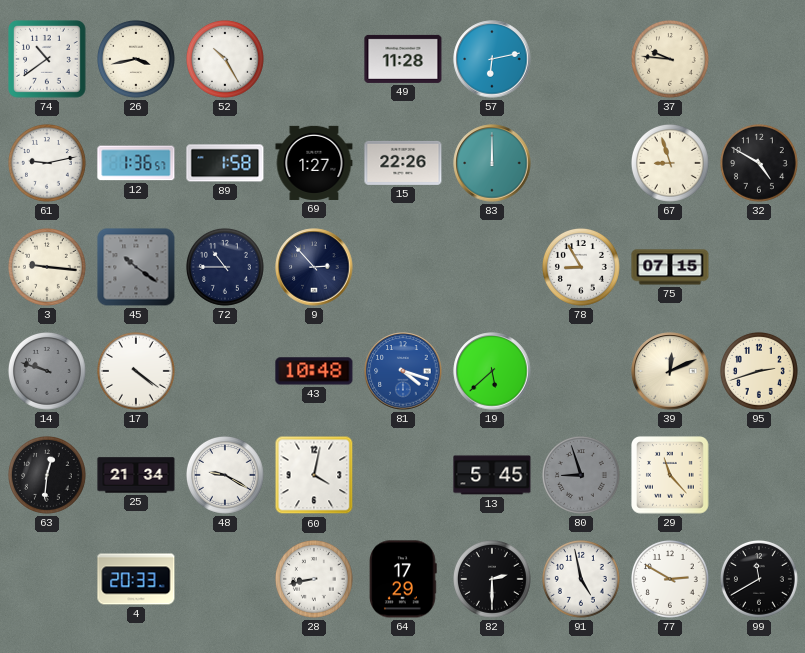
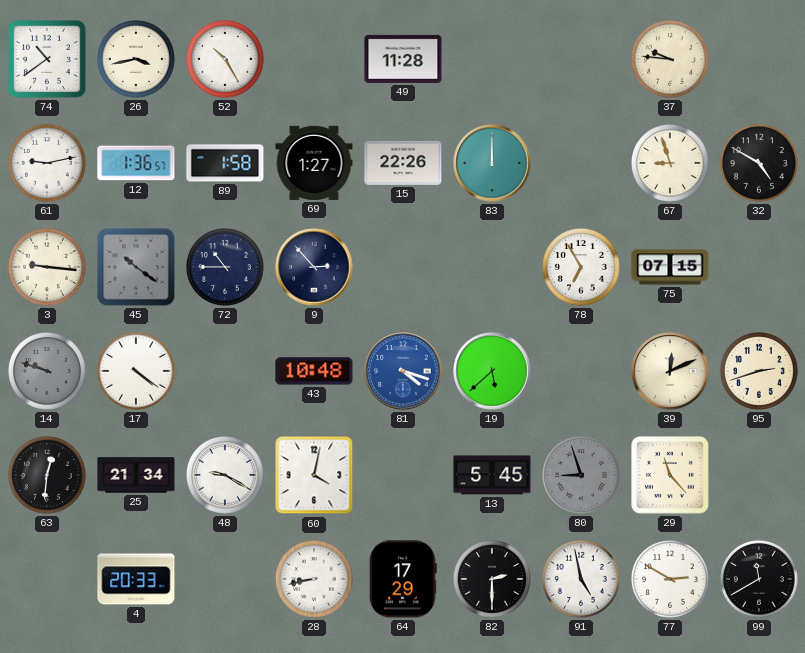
57: 6:13 -> none (492, 59)
78: 8:55 -> 6:55 (581, 267)
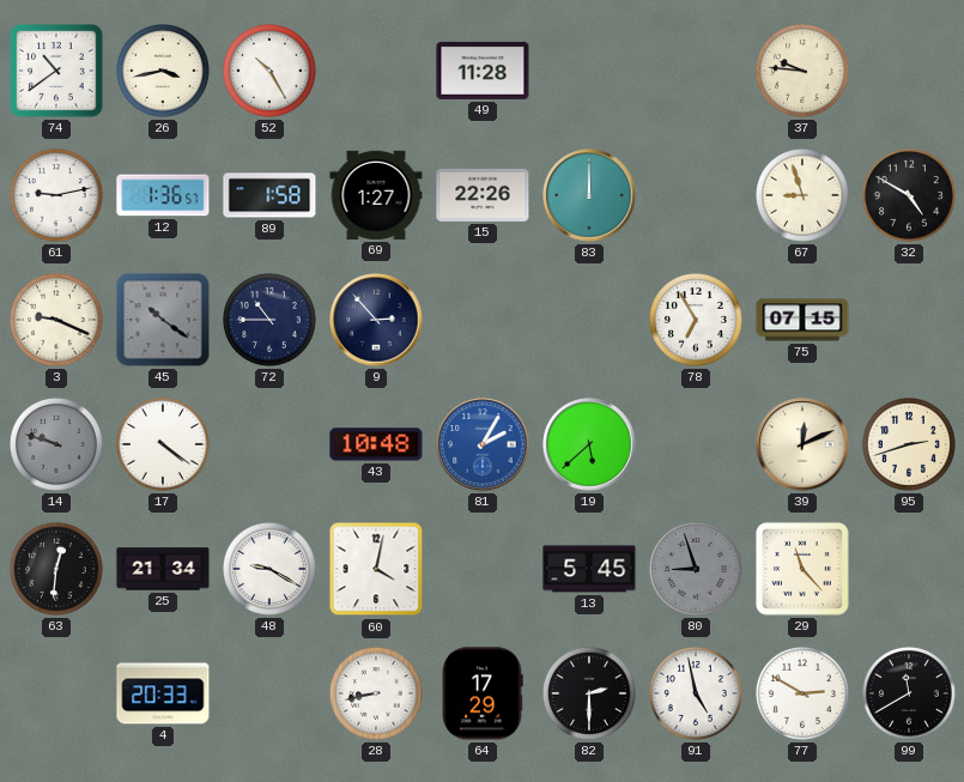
3: 9:16 -> 9:19 (56, 320)
81: 4:18 -> 2:05 (483, 444)
